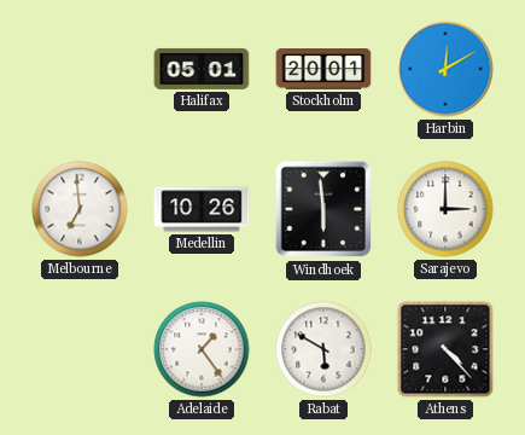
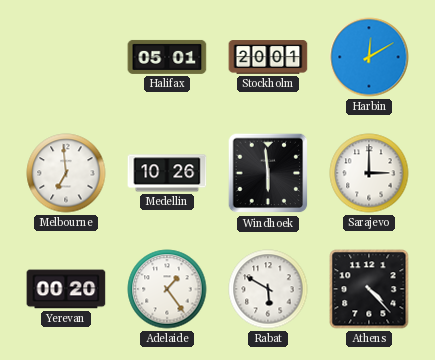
Yerevan: none -> 00:20 (66, 289)
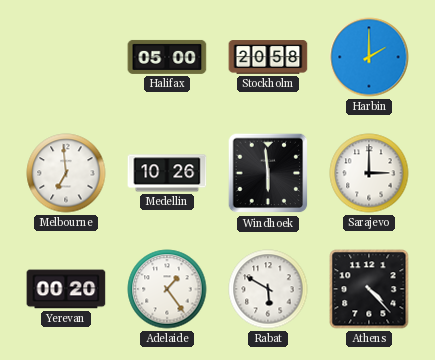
Halifax: 05:01 -> 05:00 (167, 57)
Stockholm: 20:01 -> 20:58 (268, 57)
Harbin: 12:10 -> 2:00 (369, 57)
